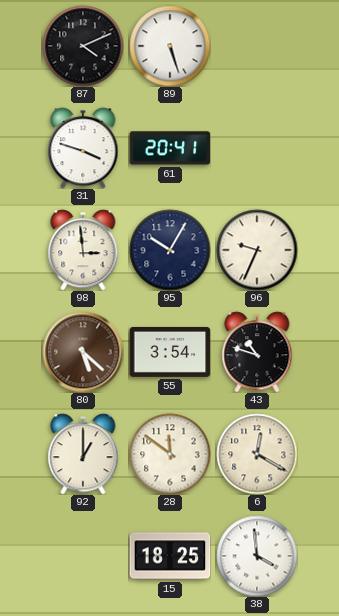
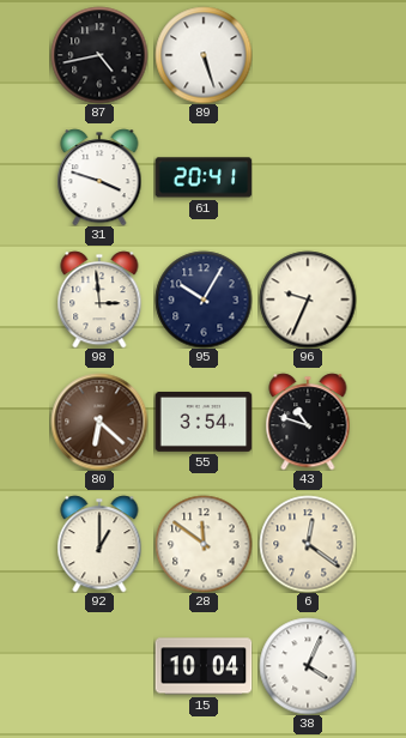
87: 4:11 -> 4:43 (99, 55)
80: 5:22 -> 6:22 (99, 422)
6: 12:20 -> 12:21 (308, 544)
15: 18:25 -> 10:04 (204, 666)
38: 3:59 -> 4:04 (308, 666)
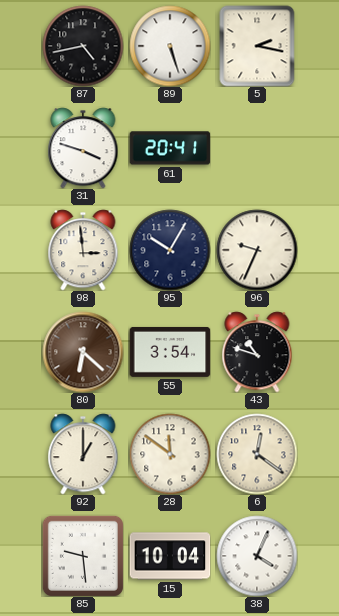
5: none -> 2:17 (257, 46)
85: none -> 9:29 (83, 556)
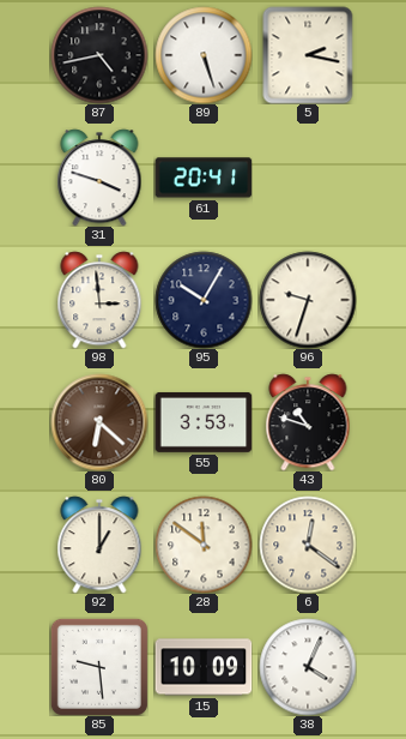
96: 9:34 -> 9:33 (308, 300)
55: 3:54 -> 3:53 (204, 422)
15: 10:04 -> 10:09 (204, 667)
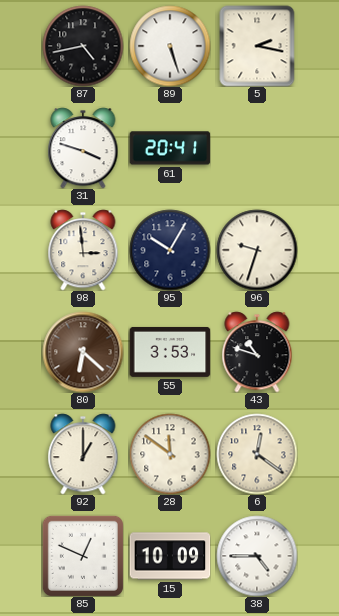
85: 9:29 -> 12:49 (83, 556)
38: 4:04 -> 4:45 (257, 556)
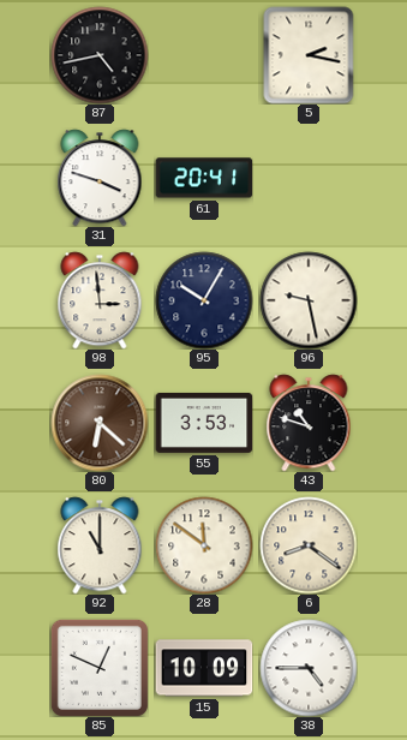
89: 5:27 -> none (170, 46)
96: 9:33 -> 9:28 (309, 300)
92: 1:00 -> 11:00 (100, 545)
6: 12:21 -> 8:21 (309, 545)
